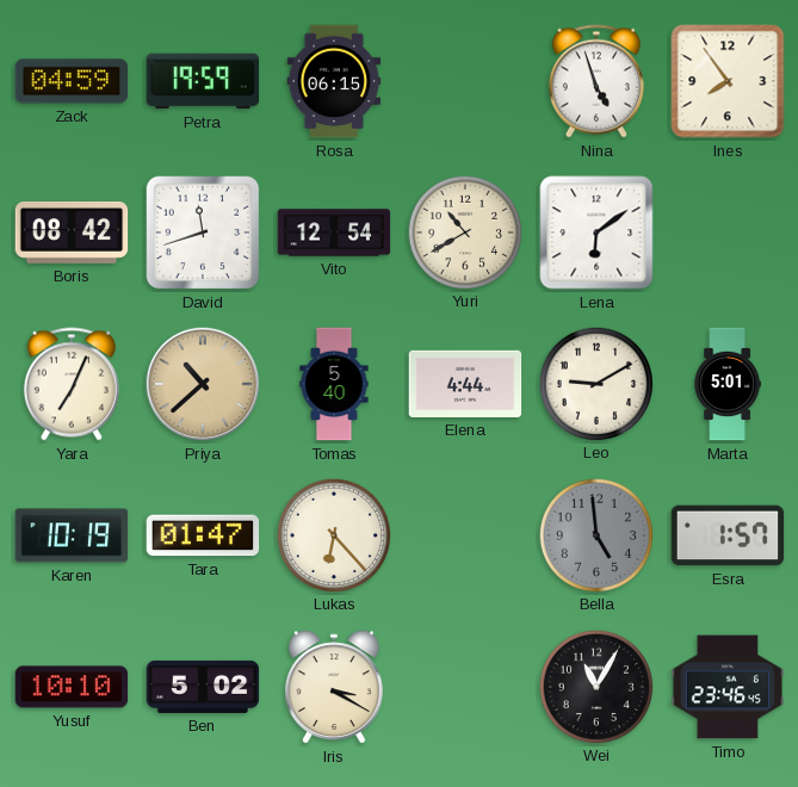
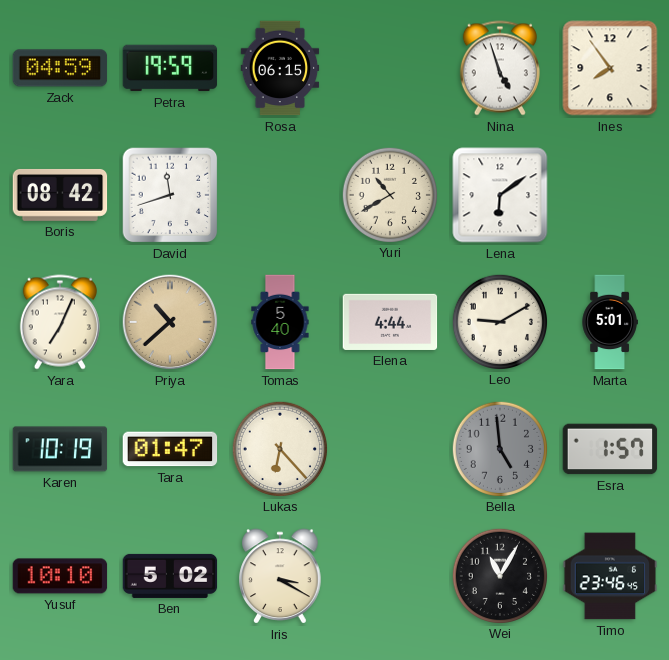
Vito: 12:54 -> none (334, 233)
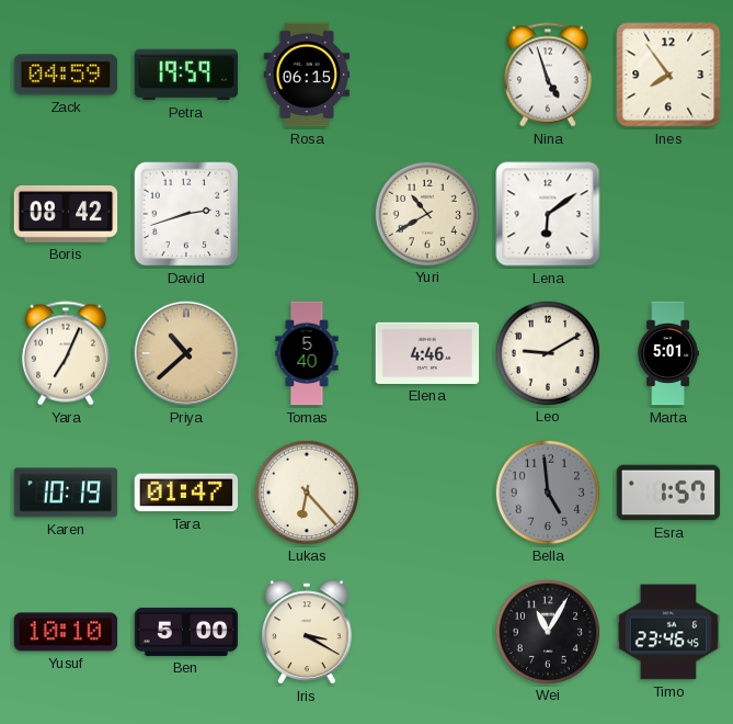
David: 11:42 -> 2:42 (186, 214)
Elena: 4:44 -> 4:46 (427, 353)
Ben: 5:02 -> 5:00 (186, 632)
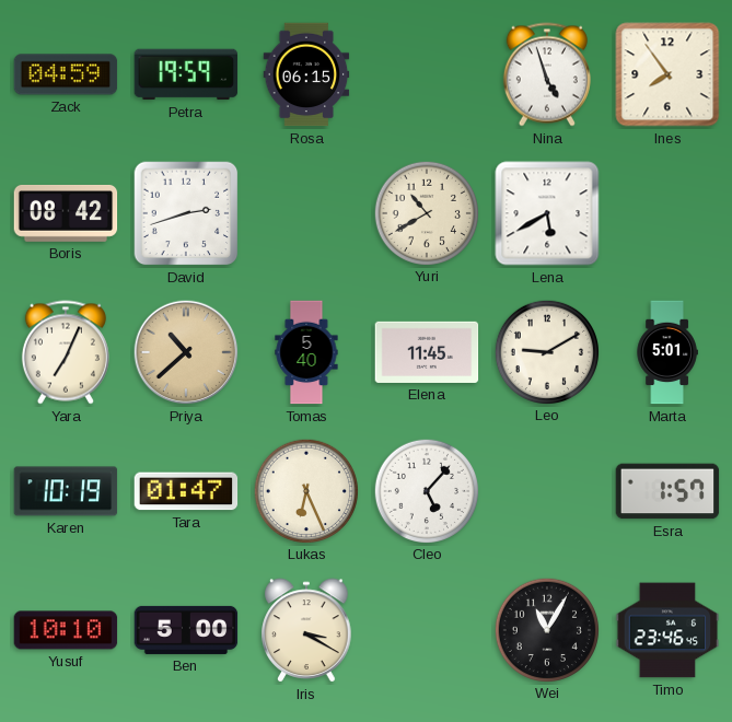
Lena: 6:09 -> 5:40 (547, 213)
Elena: 4:46 -> 11:45 (427, 352)
Lukas: 6:23 -> 6:26 (305, 490)
Cleo: none -> 5:07 (426, 490)
Bella: 4:59 -> none (547, 491)
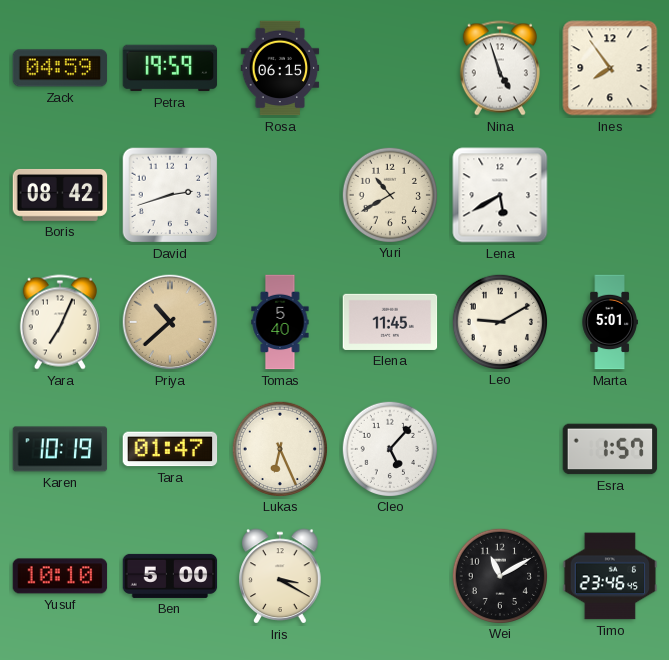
Wei: 11:05 -> 11:10 (499, 575)
